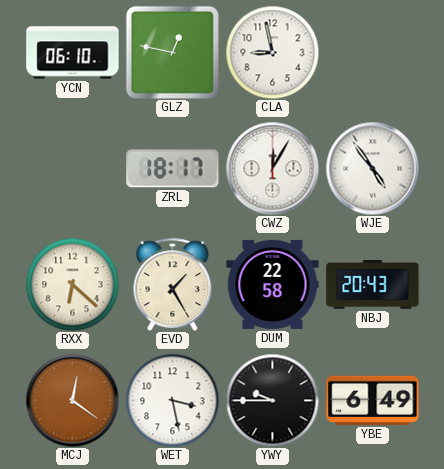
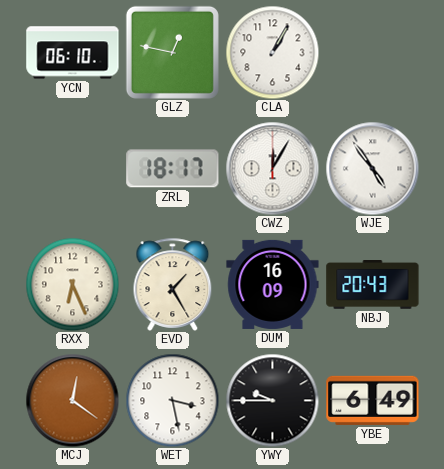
CLA: 8:58 -> 1:05 (272, 52)
RXX: 6:22 -> 6:26 (72, 284)
DUM: 22:58 -> 16:09 (273, 284)
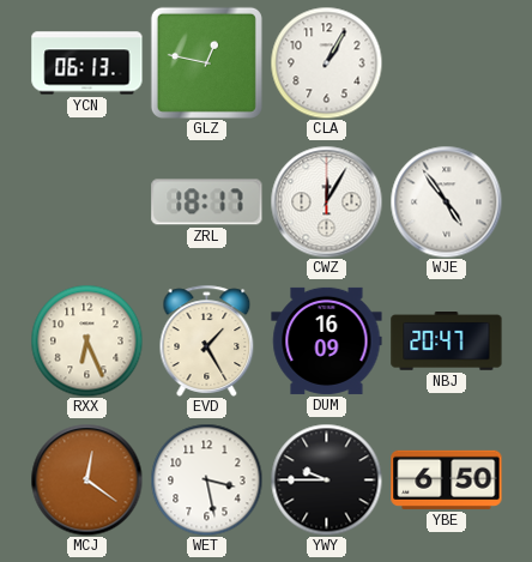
YCN: 06:10 -> 06:13 (87, 64)
NBJ: 20:43 -> 20:47 (447, 342)
YBE: 6:49 -> 6:50 (447, 479)
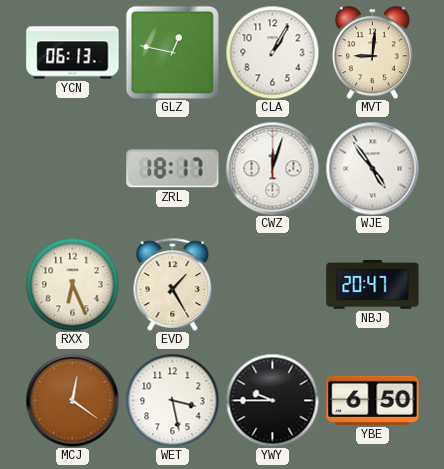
MVT: none -> 9:01 (372, 52)
CWZ: 12:05 -> 12:03 (272, 168)
DUM: 16:09 -> none (327, 340)
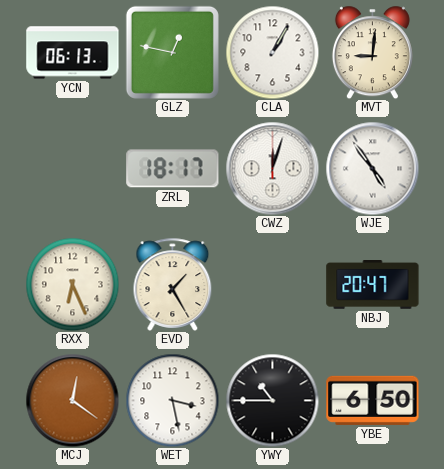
YWY: 9:45 -> 10:45 (272, 400)
